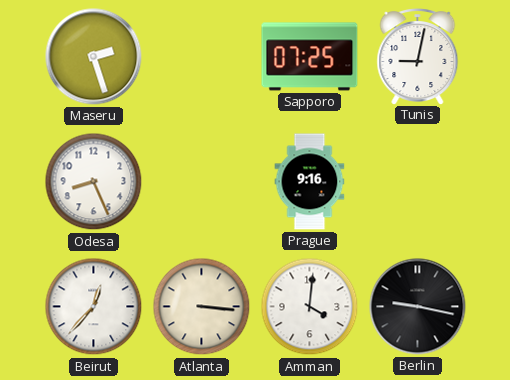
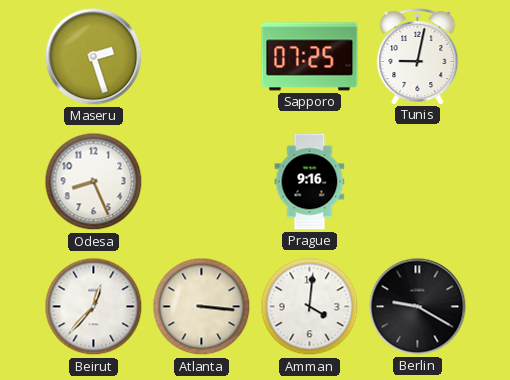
Berlin: 9:17 -> 9:20 (418, 307)
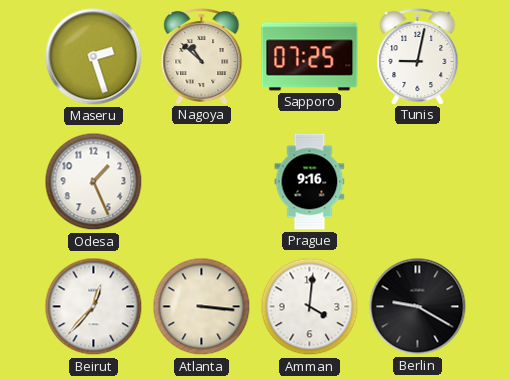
Nagoya: none -> 10:52 (202, 57)
Odesa: 8:26 -> 1:26 (94, 182)
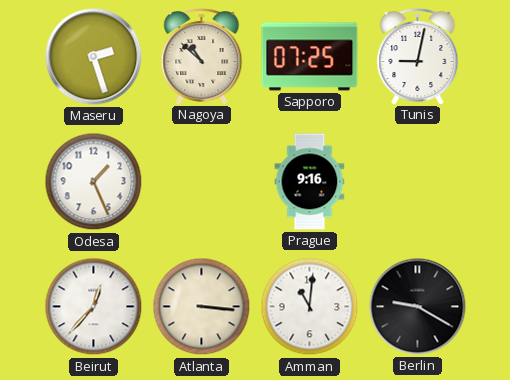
Amman: 4:01 -> 11:01 (310, 307)
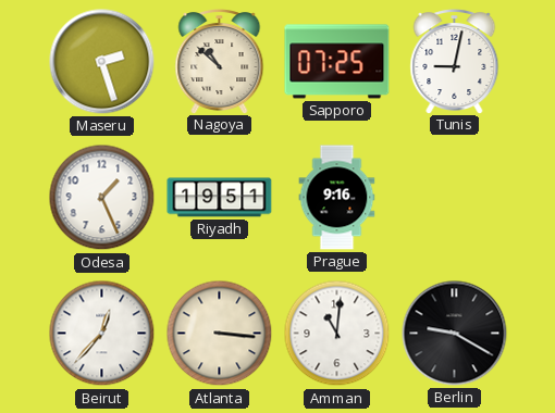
Riyadh: none -> 19:51 (220, 198)
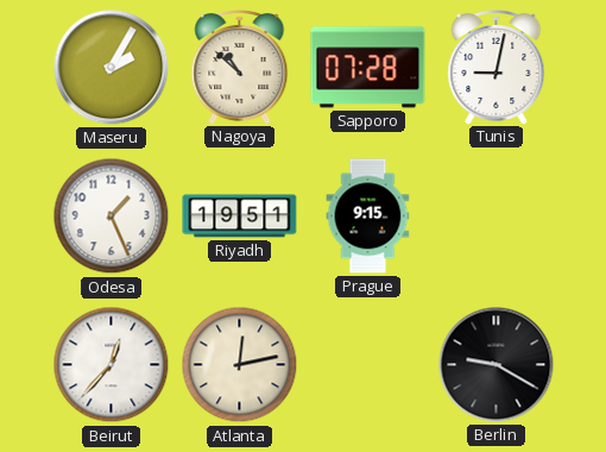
Maseru: 2:27 -> 2:05 (112, 68)
Sapporo: 07:25 -> 07:28 (368, 68)
Prague: 9:16 -> 9:15 (368, 216)
Atlanta: 3:16 -> 12:13 (240, 365)
Amman: 11:01 -> none (337, 334)
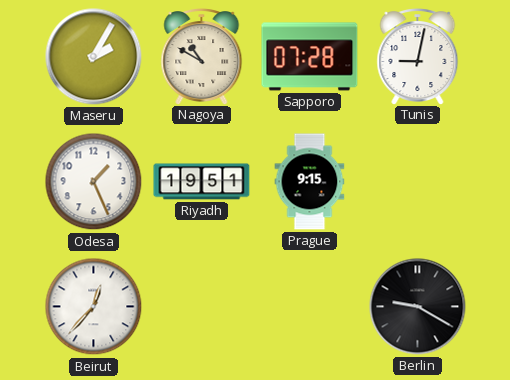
Nagoya: 10:52 -> 10:50 (202, 57)
Atlanta: 12:13 -> none (240, 365)
